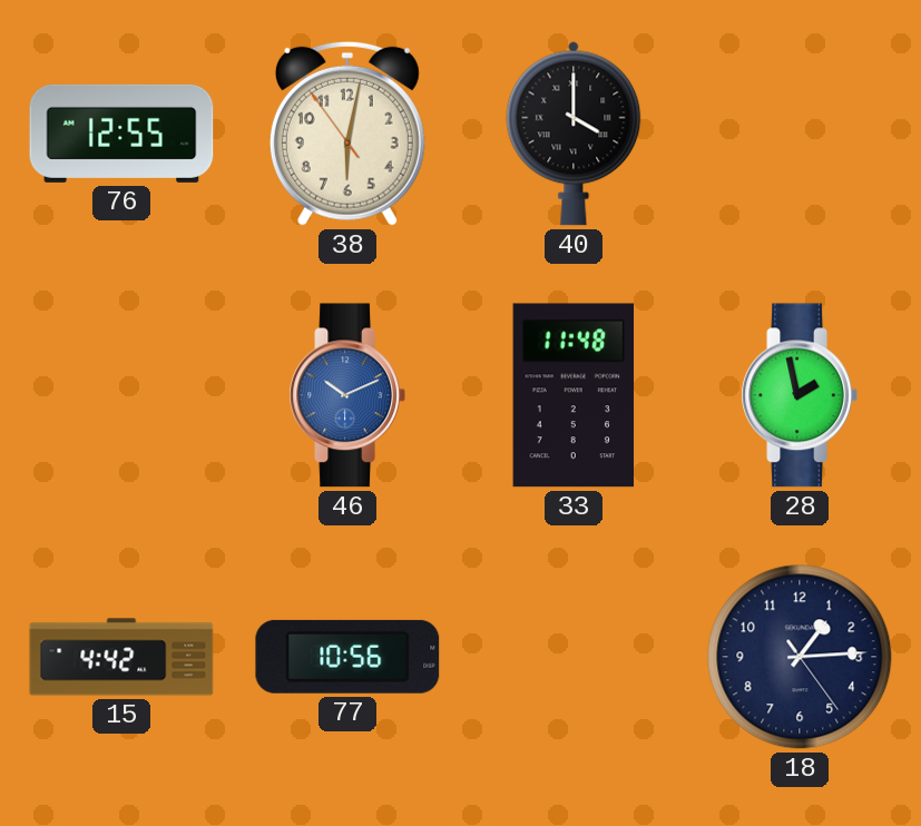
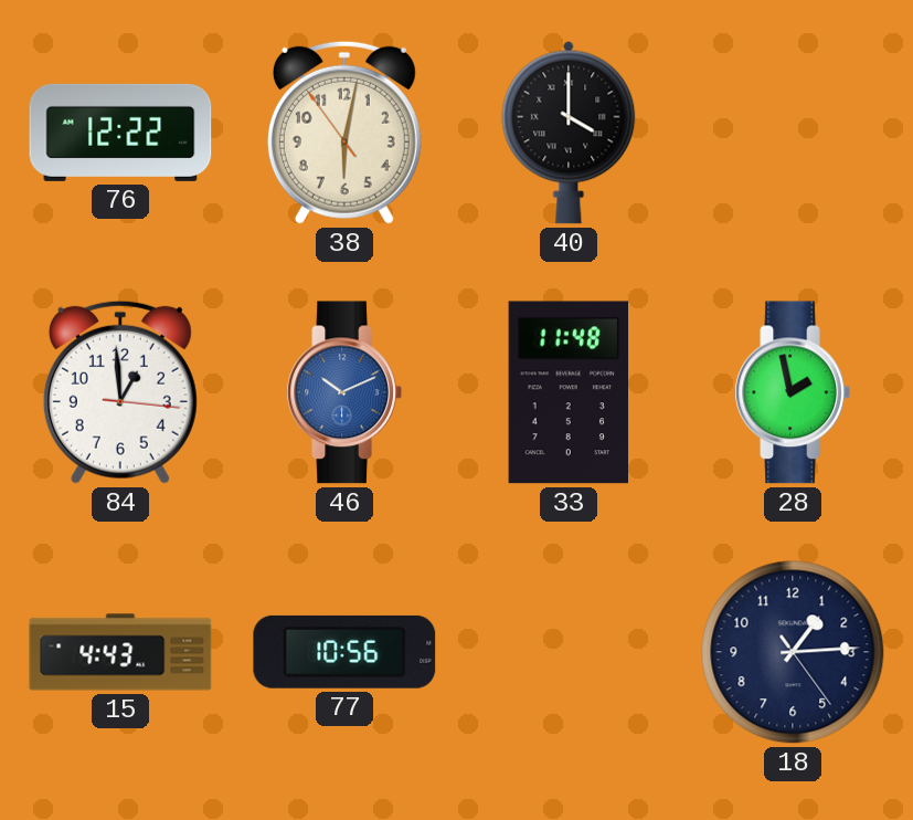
76: 12:55 -> 12:22 (120, 133)
84: none -> 12:59 (120, 392)
15: 4:42 -> 4:43 (120, 652)
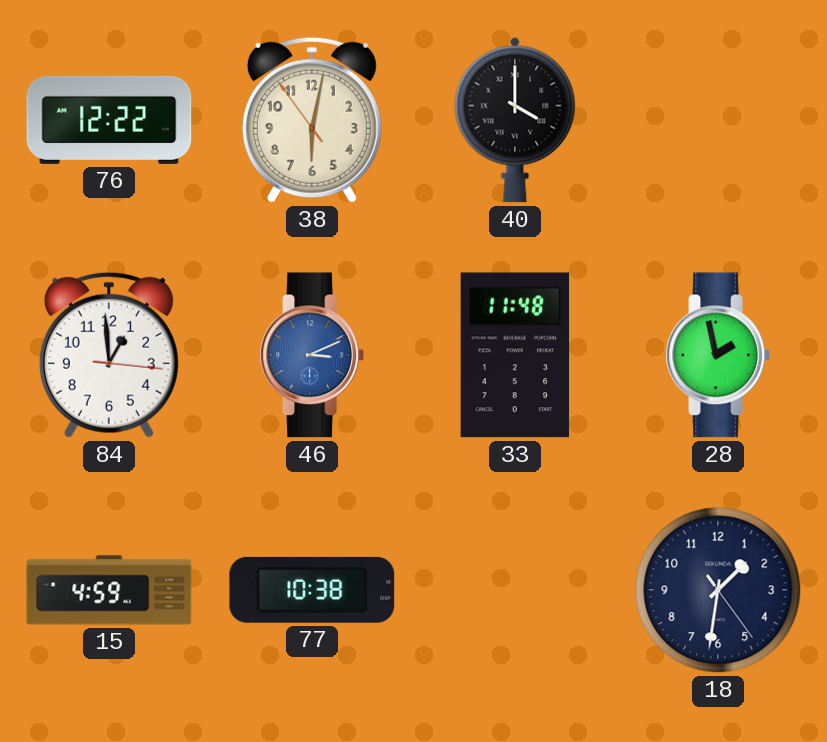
46: 10:11 -> 3:11 (311, 355)
15: 4:43 -> 4:59 (109, 590)
77: 10:56 -> 10:38 (312, 590)
18: 1:14 -> 1:31 (718, 590)
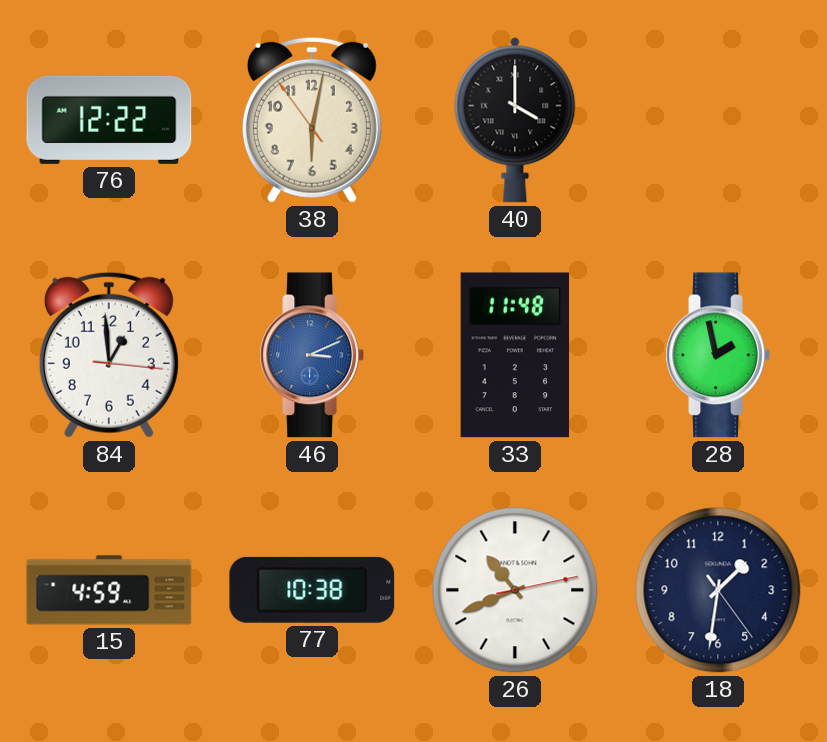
26: none -> 10:41 (515, 590)
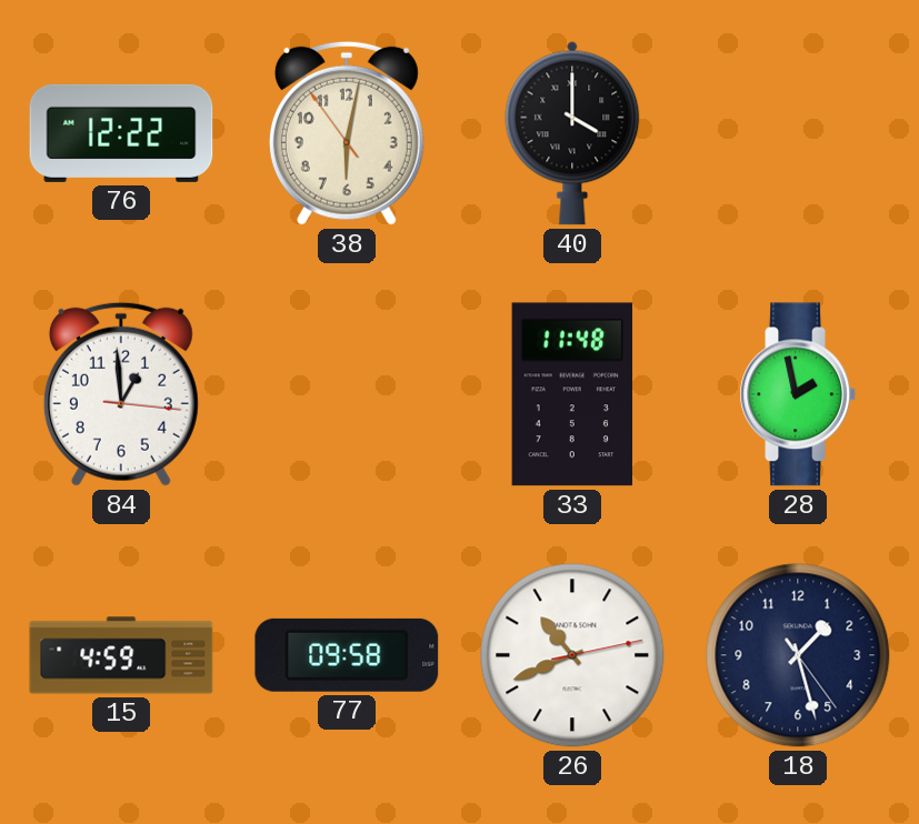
46: 3:11 -> none (311, 355)
77: 10:38 -> 09:58 (347, 655)
18: 1:31 -> 1:27 (798, 655)
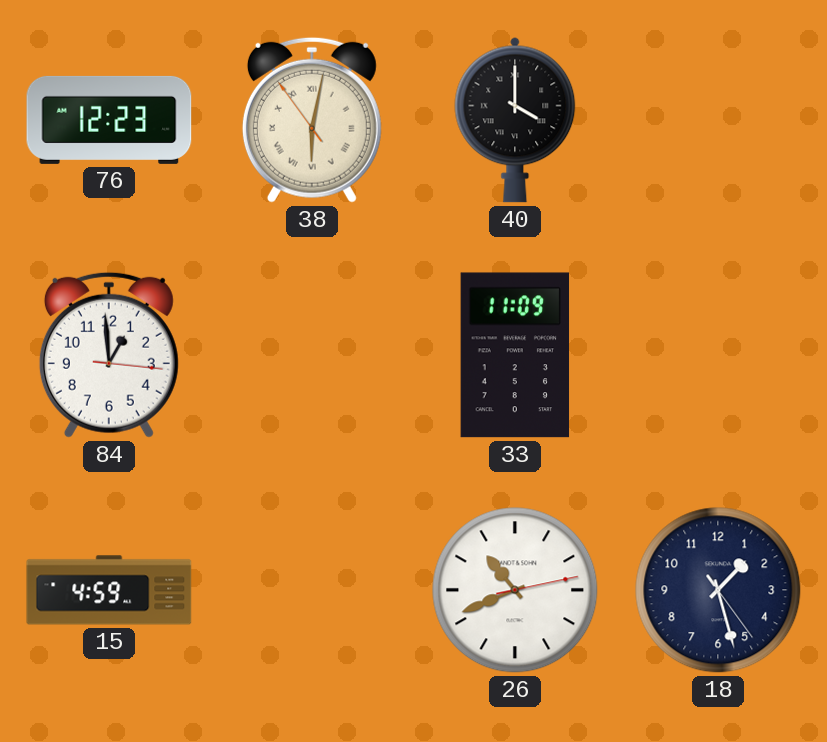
76: 12:22 -> 12:23 (109, 120)
38 numerals: Arabic -> Roman (312, 120)
33: 11:48 -> 11:09 (515, 355)
28: 1:58 -> none (797, 394)
77: 09:58 -> none (347, 655)
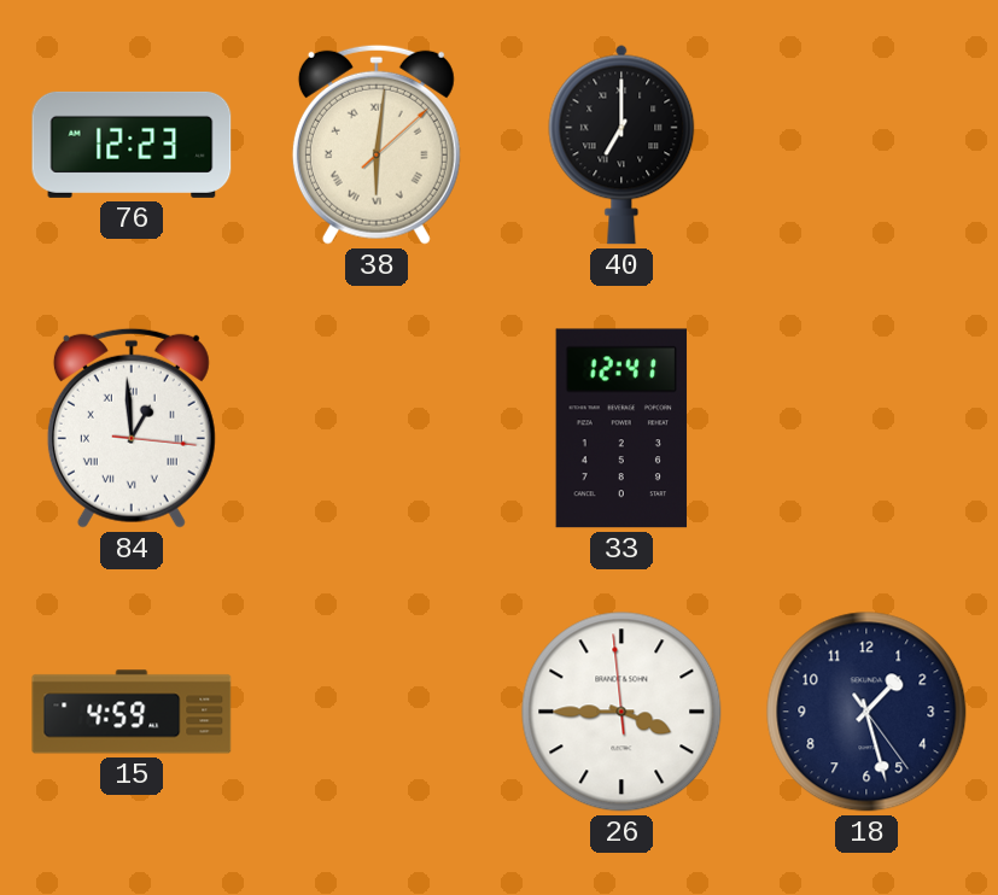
38: 6:01:54 -> 6:01:08 (377, 145)
40: 4:00 -> 7:00 (621, 145)
84 numerals: Arabic -> Roman (132, 428)
33: 11:09 -> 12:41 (621, 428)
26: 10:41 -> 3:44 (621, 712)
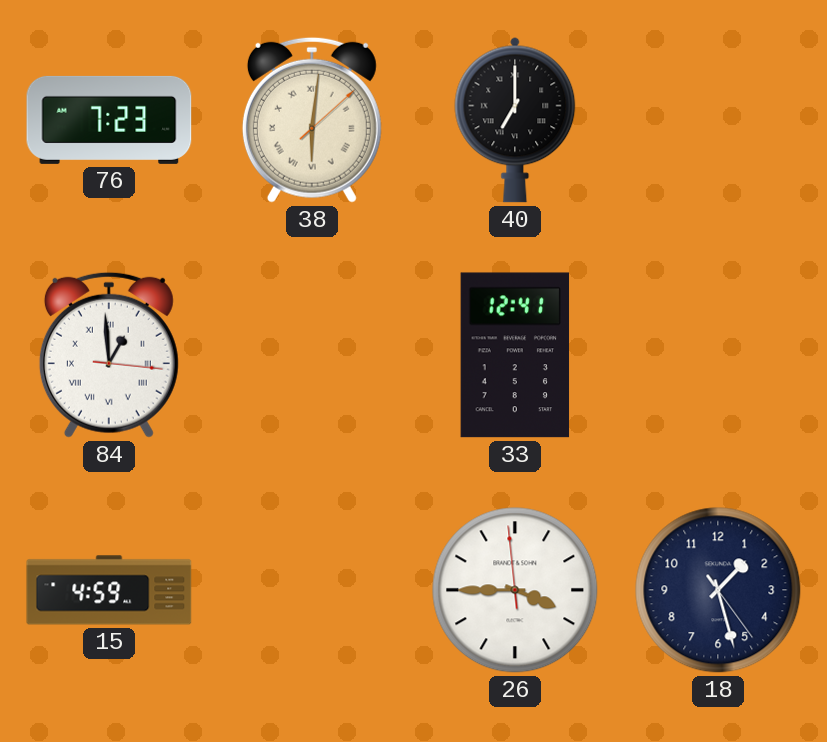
76: 12:23 -> 7:23 (109, 120)
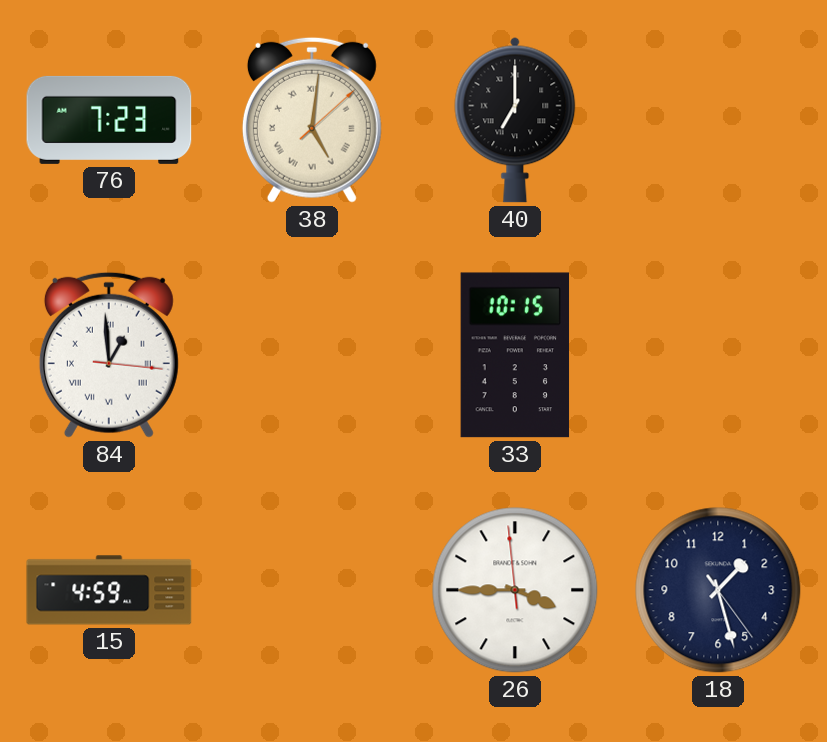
38: 6:01 -> 5:01 (312, 120)
33: 12:41 -> 10:15 (515, 355)
